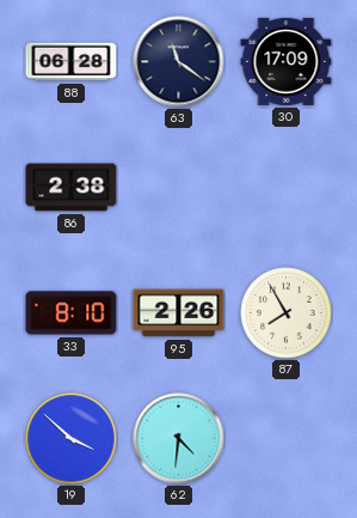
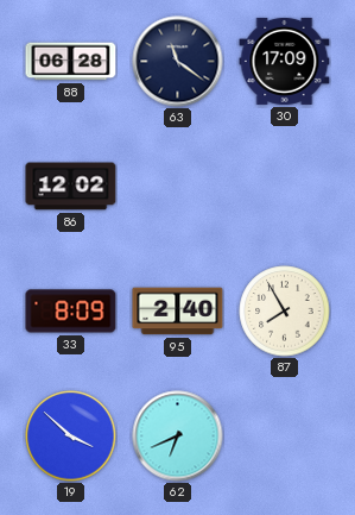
86: 2:38 -> 12:02 (71, 187)
33: 8:10 -> 8:09 (71, 312)
95: 2:26 -> 2:40 (178, 312)
62: 4:31 -> 6:41 (178, 437)
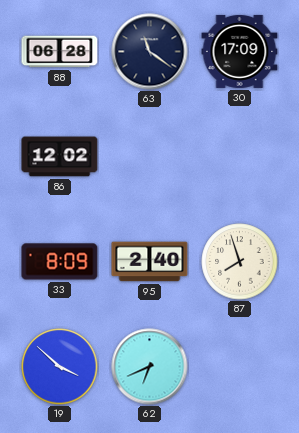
87: 7:55 -> 7:57 (240, 262)
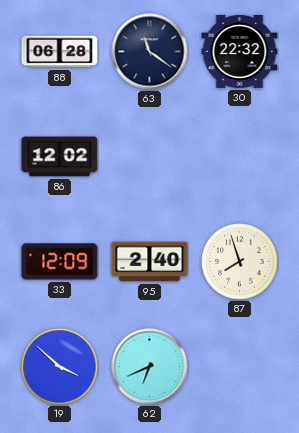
30: 17:09 -> 22:32 (240, 51)
33: 8:09 -> 12:09 (60, 262)
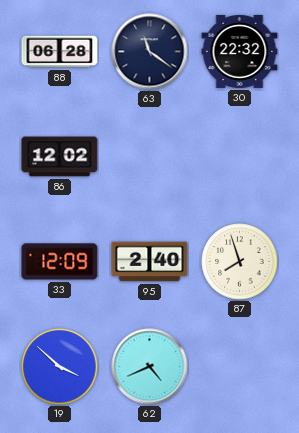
62: 6:41 -> 4:41 (150, 367)
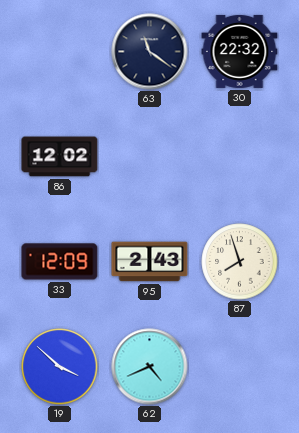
88: 06:28 -> none (60, 52)
95: 2:40 -> 2:43 (150, 262)
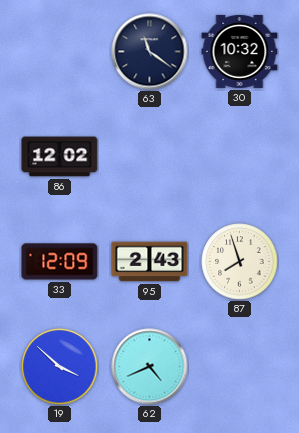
30: 22:32 -> 10:32 (240, 51)
